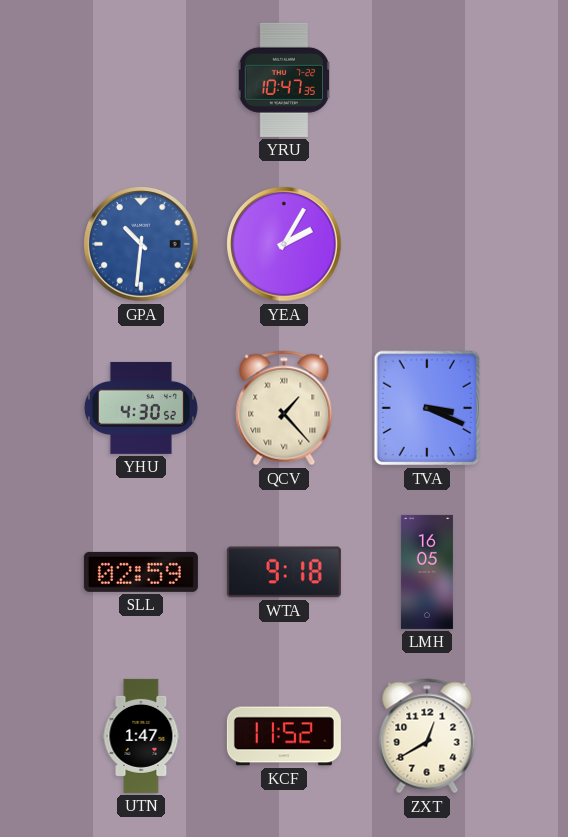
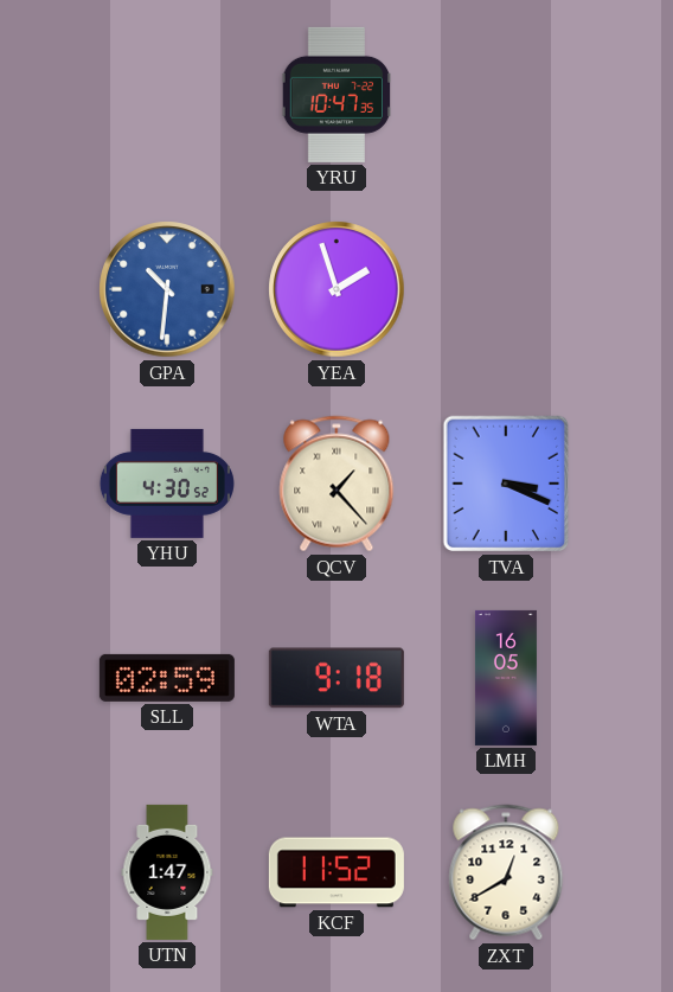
YEA: 2:05 -> 1:57 (336, 289)
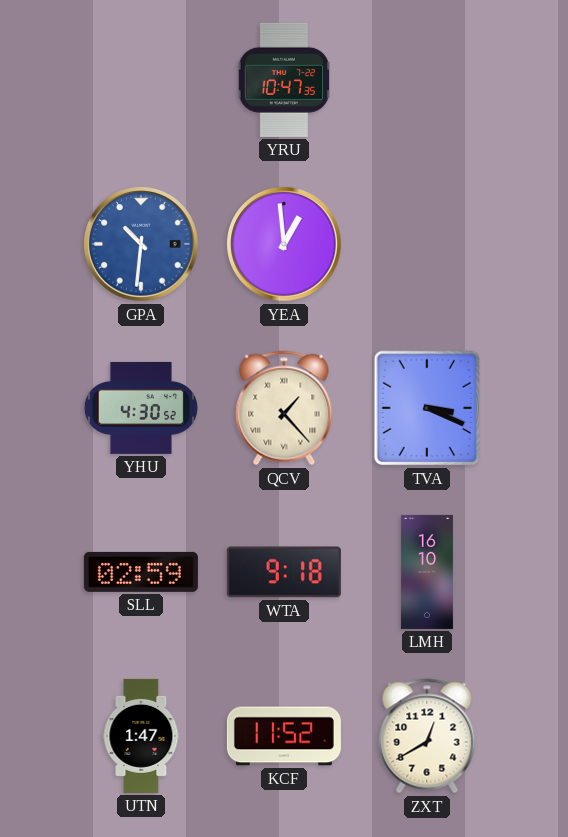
YEA: 1:57 -> 12:59 (284, 244)
LMH: 16:05 -> 16:10 (427, 572)
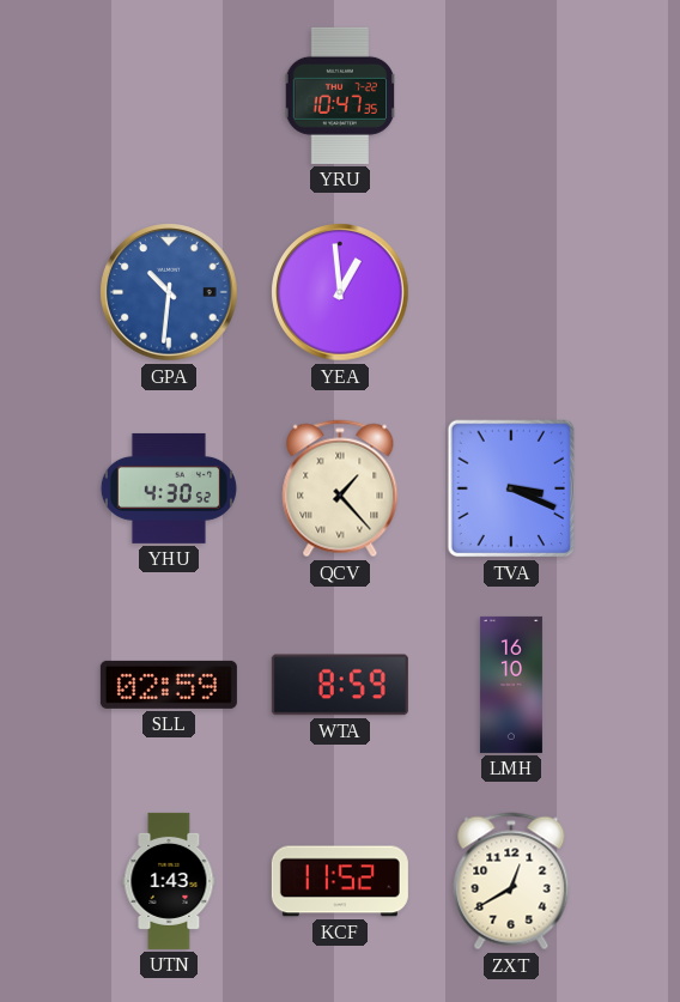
WTA: 9:18 -> 8:59 (340, 685)
UTN: 1:47 -> 1:43 (169, 881)
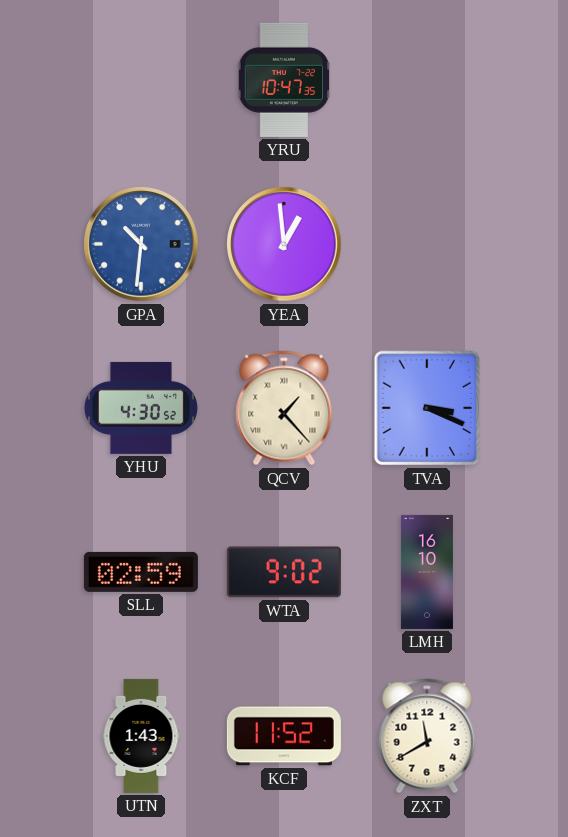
WTA: 8:59 -> 9:02 (284, 572)
ZXT: 12:40 -> 11:40 (427, 736)
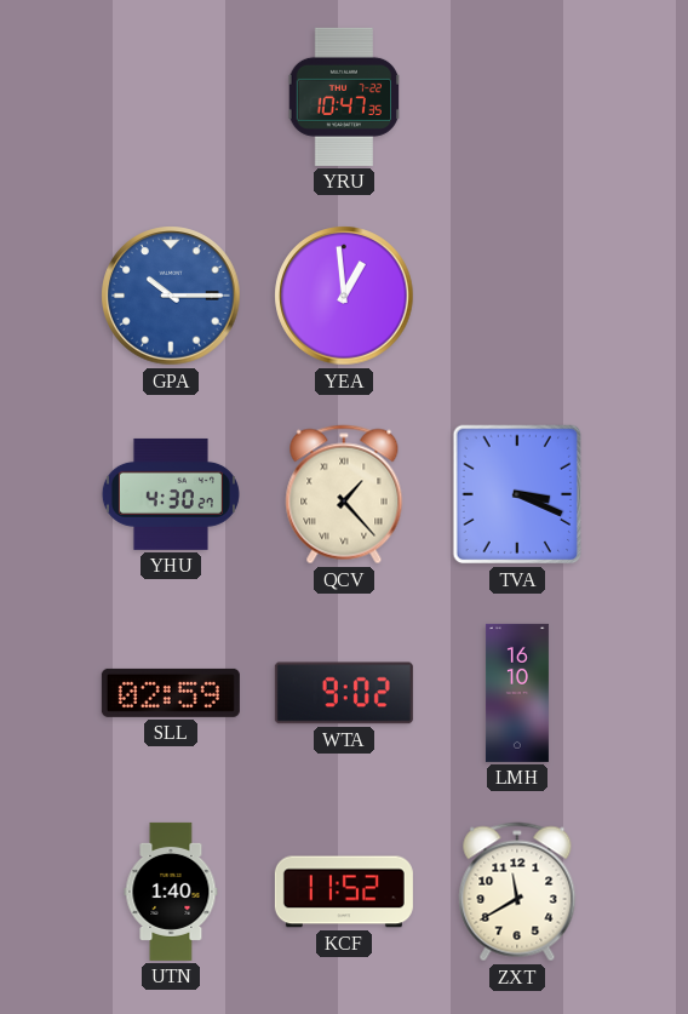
GPA: 10:31 -> 10:15 (171, 296)
YHU: 4:30:52 -> 4:30:27 (171, 494)
UTN: 1:43 -> 1:40 (171, 892)
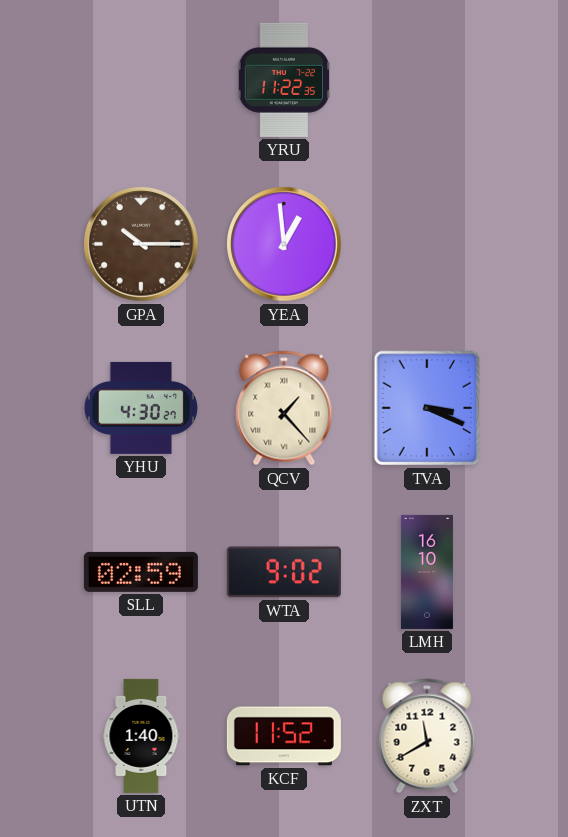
YRU: 10:47 -> 11:22 (283, 80)
GPA dial: blue -> brown (141, 244)
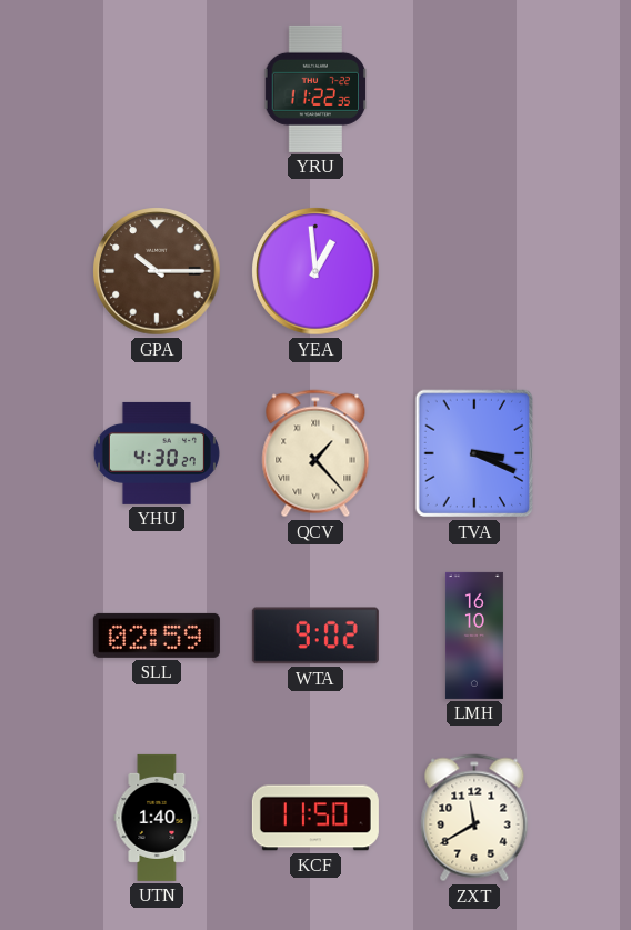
KCF: 11:52 -> 11:50 (315, 818)
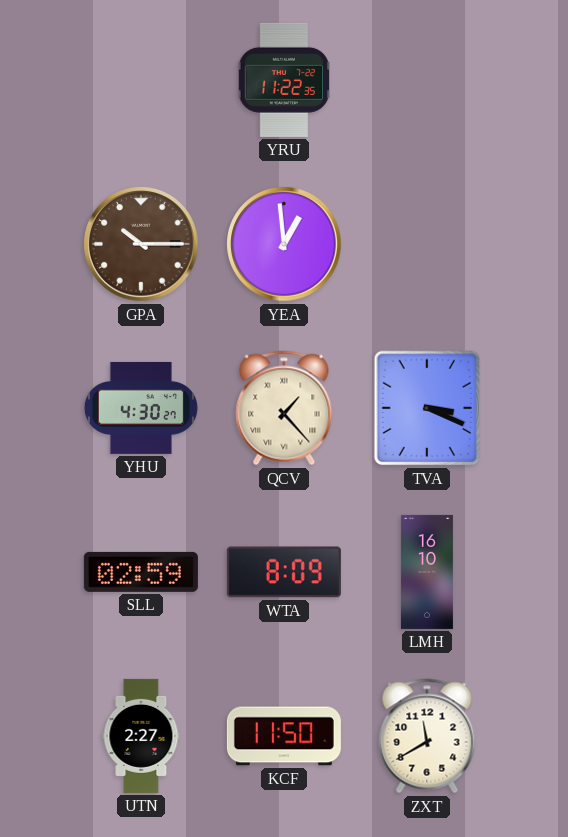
WTA: 9:02 -> 8:09 (284, 572)
UTN: 1:40 -> 2:27 (141, 736)
